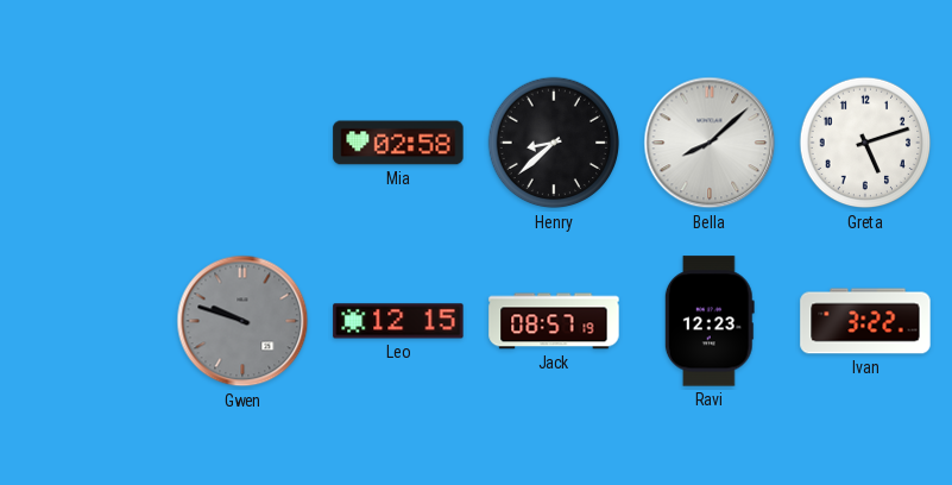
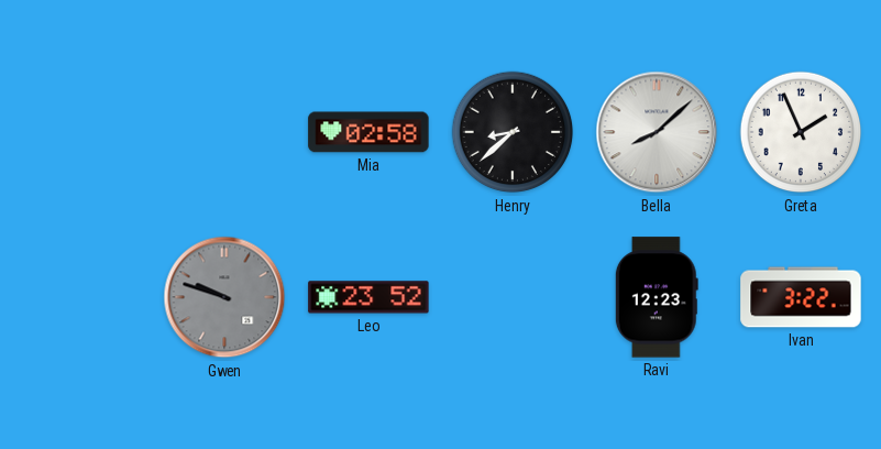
Greta: 5:12 -> 1:56 (801, 132)
Leo: 12:15 -> 23:52 (368, 297)
Jack: 08:57 -> none (554, 321)
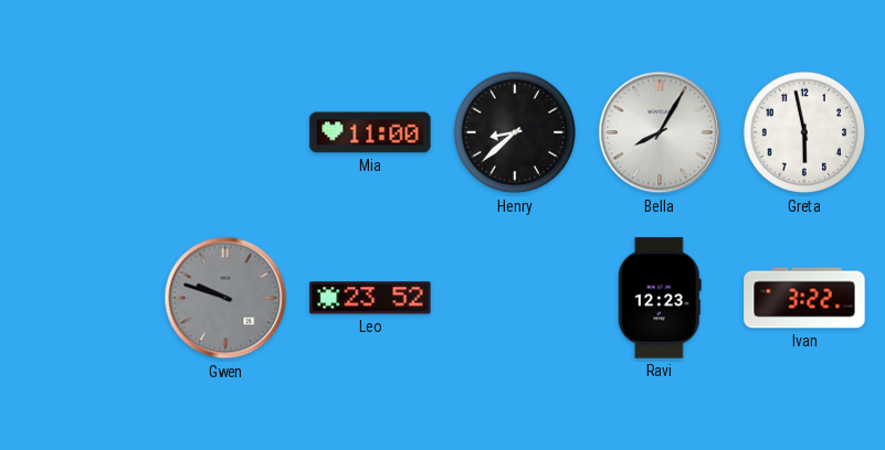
Mia: 02:58 -> 11:00 (370, 132)
Bella: 8:08 -> 8:05 (660, 132)
Greta: 1:56 -> 5:58 (804, 132)
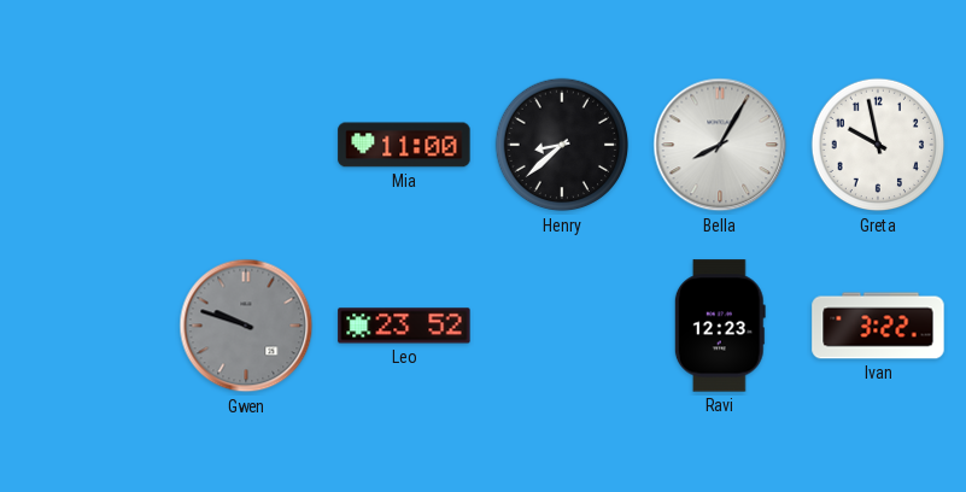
Greta: 5:58 -> 9:58 (878, 145)
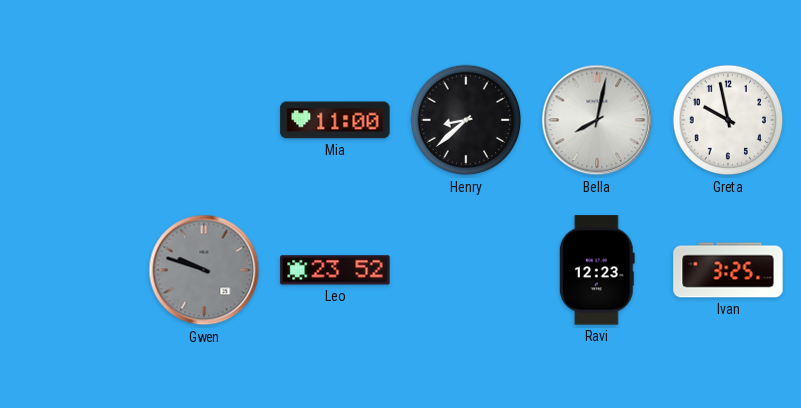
Bella: 8:05 -> 8:02 (597, 120)
Ivan: 3:22 -> 3:25 (728, 270)
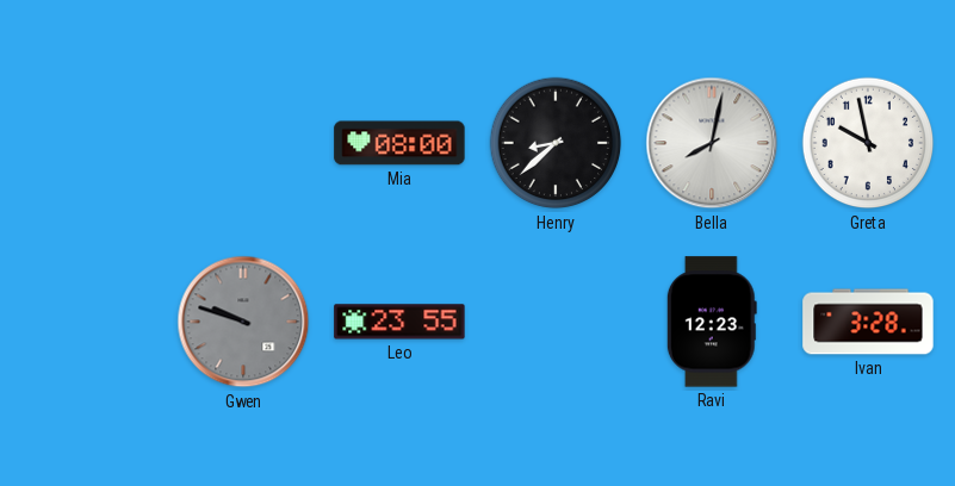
Mia: 11:00 -> 08:00 (399, 143)
Leo: 23:52 -> 23:55 (399, 322)
Ivan: 3:25 -> 3:28 (868, 322)
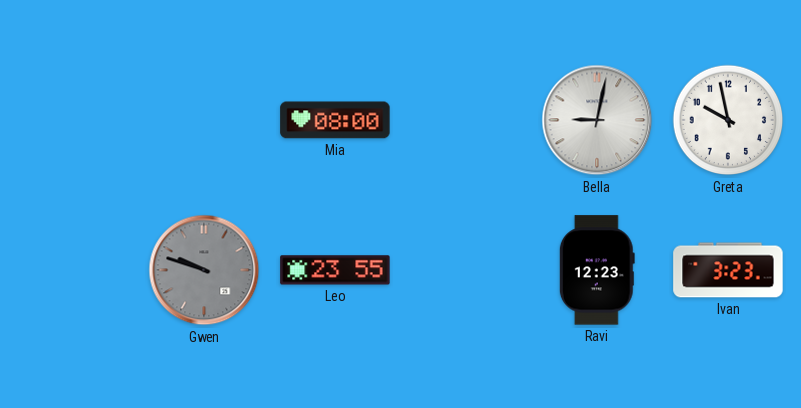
Henry: 8:38 -> none (556, 143)
Bella: 8:02 -> 9:02 (597, 120)
Ivan: 3:28 -> 3:23 (728, 270)
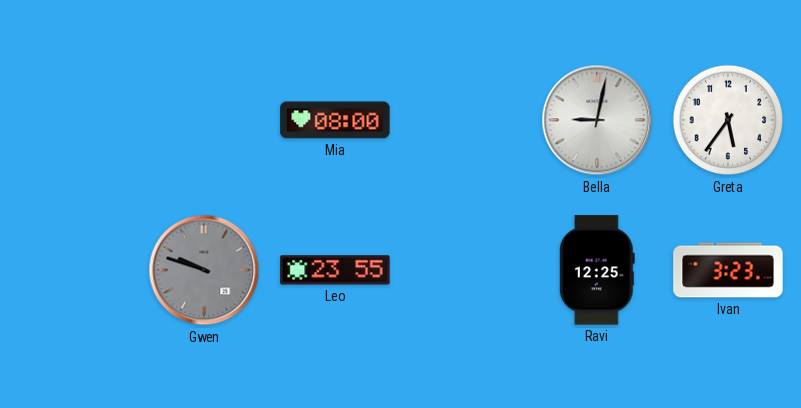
Greta: 9:58 -> 5:36 (728, 120)
Ravi: 12:23 -> 12:25 (597, 270)
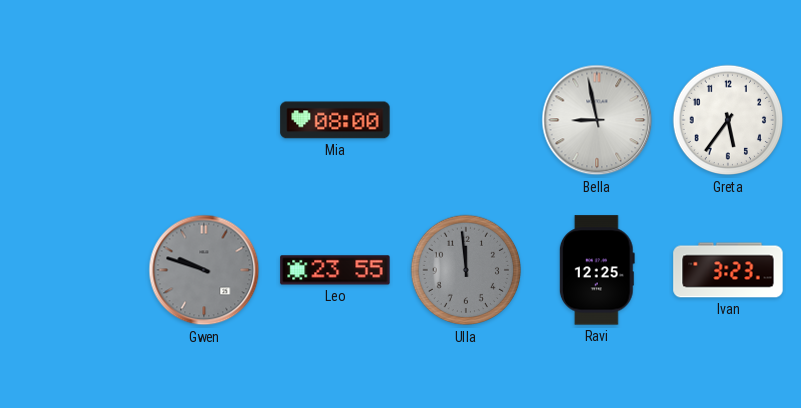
Bella: 9:02 -> 8:58 (597, 120)
Ulla: none -> 11:59 (466, 270)
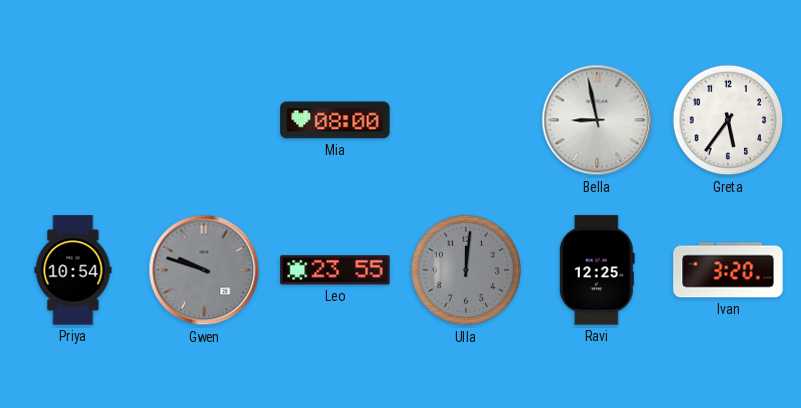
Priya: none -> 10:54 (73, 270)
Ulla: 11:59 -> 12:01 (466, 270)
Ivan: 3:23 -> 3:20 (728, 270)
